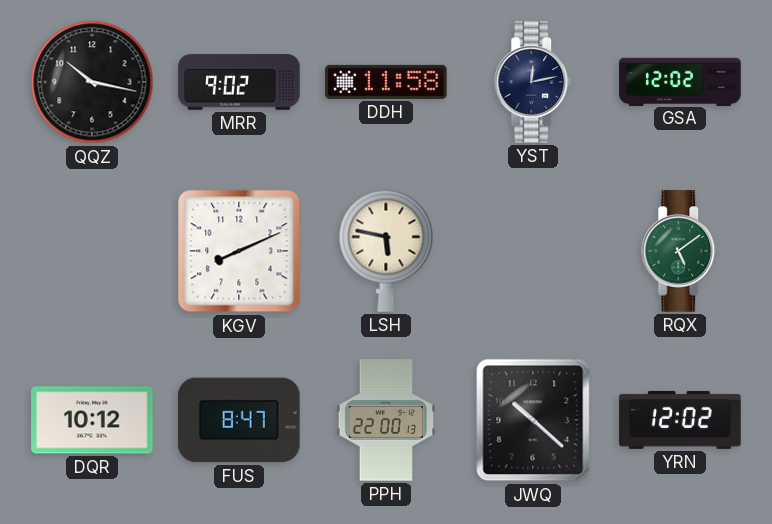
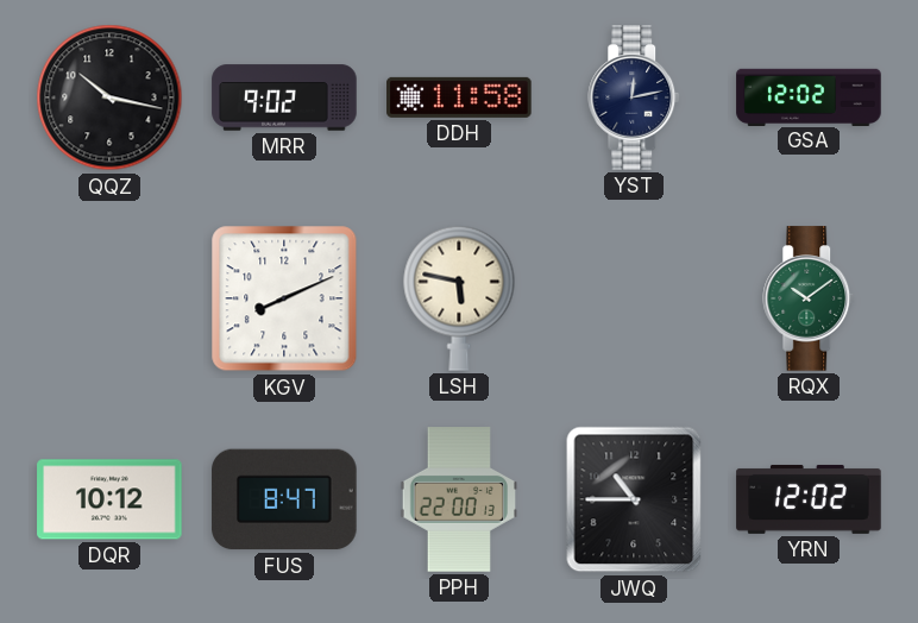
RQX: 5:09 -> 10:09 (810, 298)
JWQ: 10:22 -> 10:45 (634, 499)
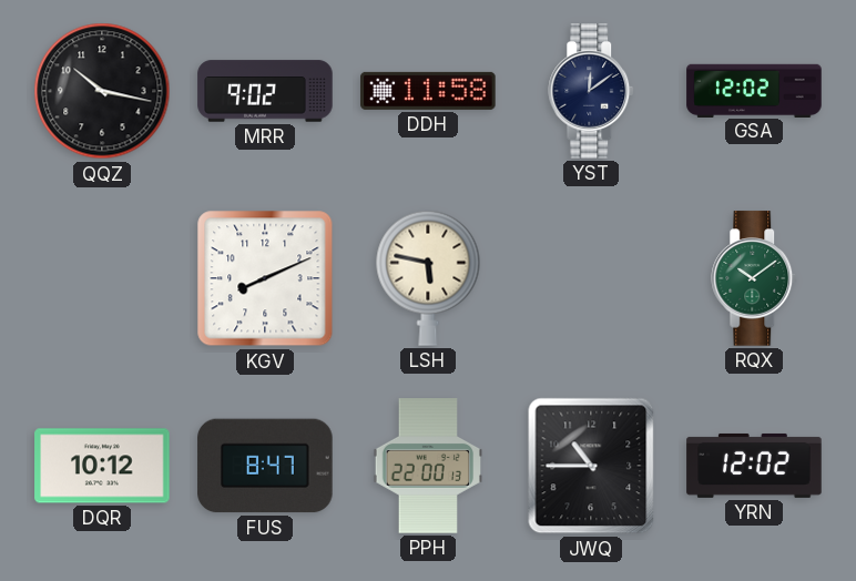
YST: 12:13 -> 12:09 (592, 91)
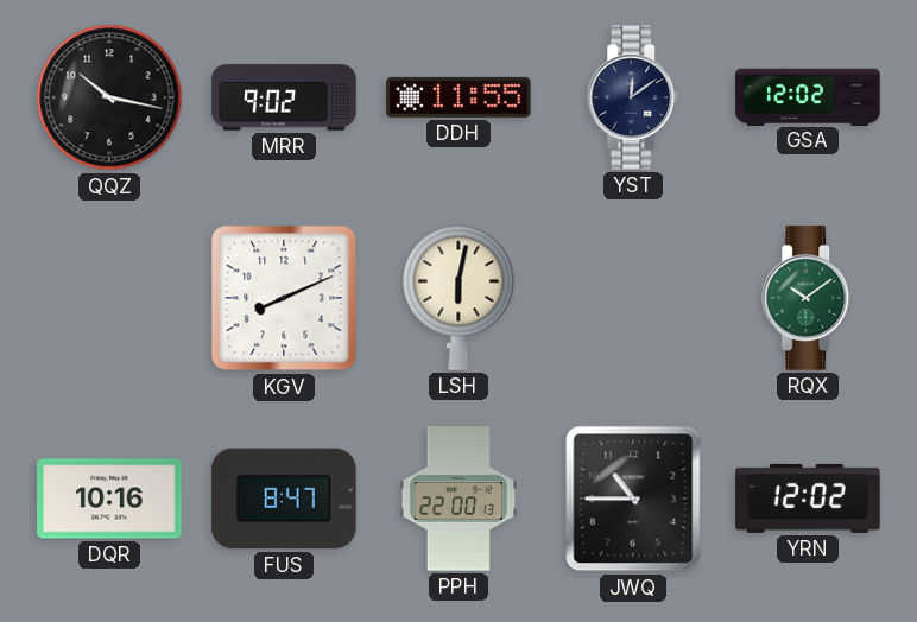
DDH: 11:58 -> 11:55 (458, 97)
LSH: 5:47 -> 6:02 (458, 298)
DQR: 10:12 -> 10:16 (109, 499)
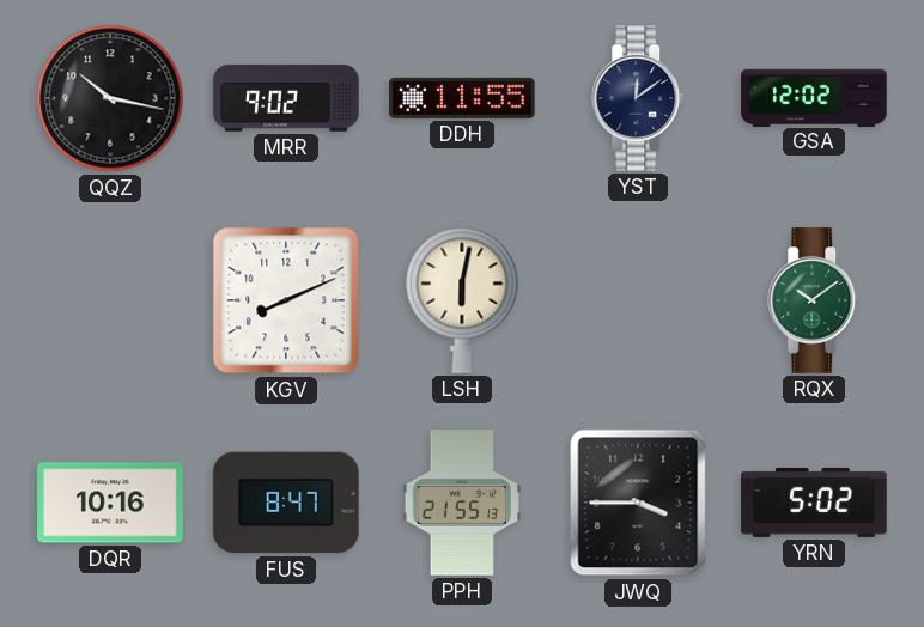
PPH: 22:00 -> 21:55 (461, 503)
JWQ: 10:45 -> 3:45 (638, 503)
YRN: 12:02 -> 5:02 (814, 503)
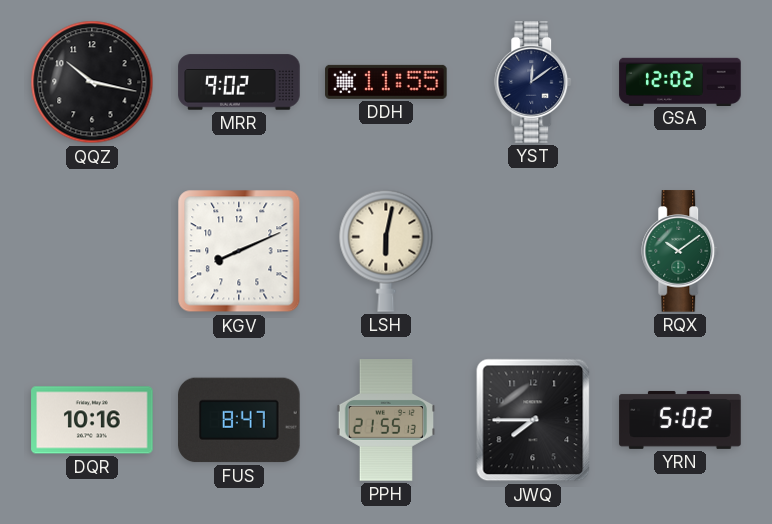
JWQ: 3:45 -> 7:45 (533, 420)
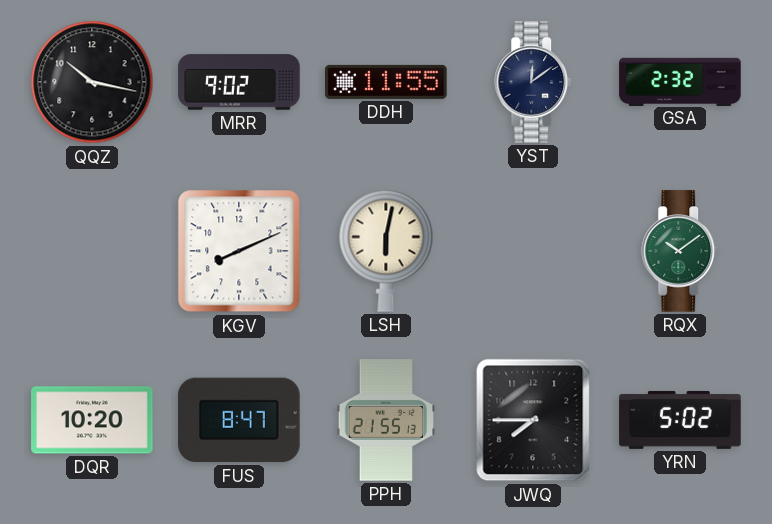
GSA: 12:02 -> 2:32 (680, 81)
DQR: 10:16 -> 10:20 (92, 420)
